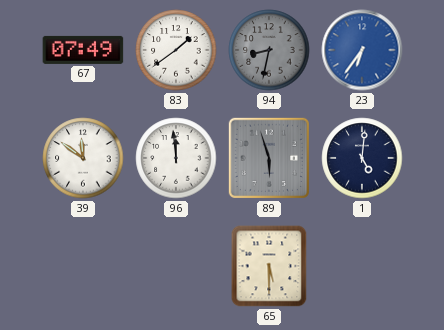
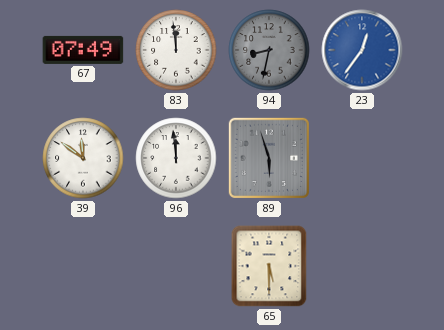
83: 1:39 -> 11:59 (176, 50)
23: 6:36 -> 12:36 (362, 50)
1: 5:01 -> none (362, 158)
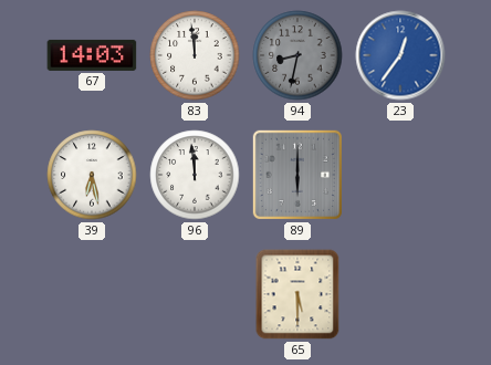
67: 07:49 -> 14:03 (92, 55)
39: 11:51 -> 6:28 (92, 175)
89: 5:57 -> 6:00 (297, 175)
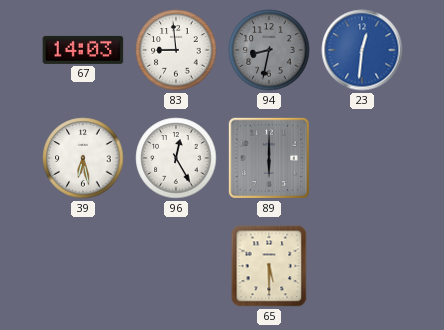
83: 11:59 -> 8:59 (176, 50)
23: 12:36 -> 12:31 (362, 50)
96: 11:59 -> 12:25 (176, 158)
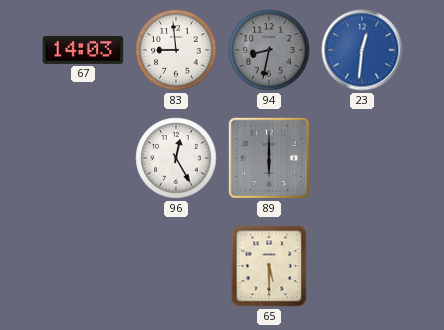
39: 6:28 -> none (83, 158)
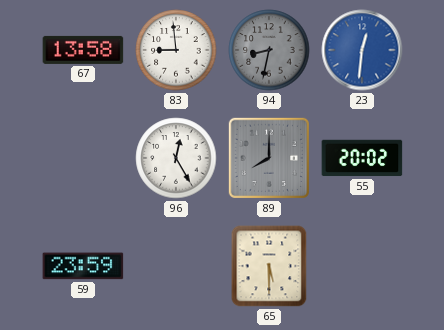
67: 14:03 -> 13:58 (83, 50)
89: 6:00 -> 8:00 (269, 158)
55: none -> 20:02 (362, 158)
59: none -> 23:59 (83, 266)
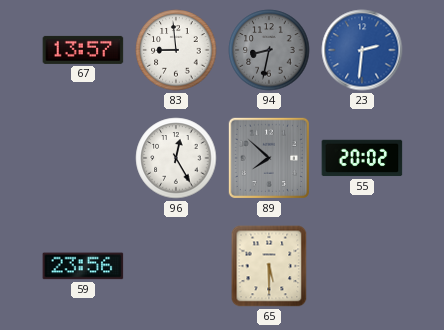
67: 13:58 -> 13:57 (83, 50)
23: 12:31 -> 2:31 (362, 50)
89: 8:00 -> 7:52 (269, 158)
59: 23:59 -> 23:56 (83, 266)
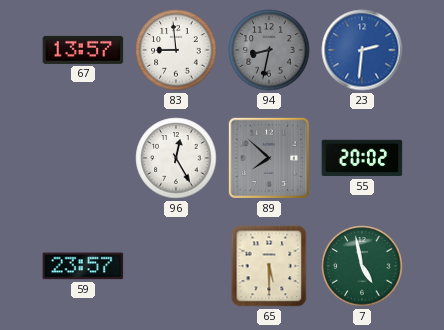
59: 23:56 -> 23:57 (83, 266)
7: none -> 4:58 (362, 266)
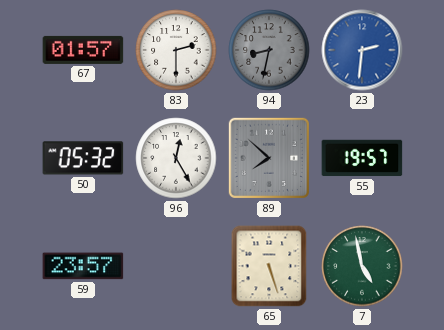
67: 13:57 -> 01:57 (83, 50)
83: 8:59 -> 2:30 (176, 50)
50: none -> 05:32 (83, 158)
55: 20:02 -> 19:57 (362, 158)
65: 5:30 -> 5:27 (269, 266)
